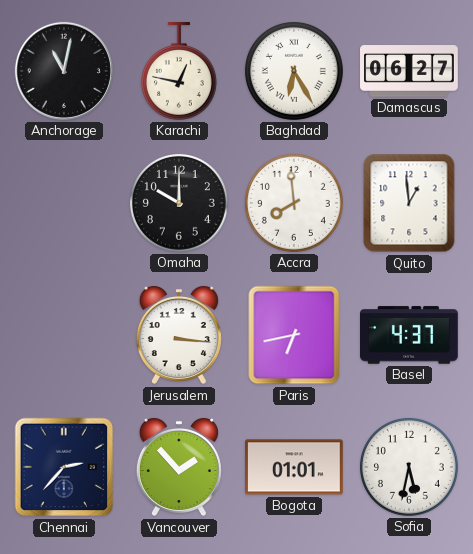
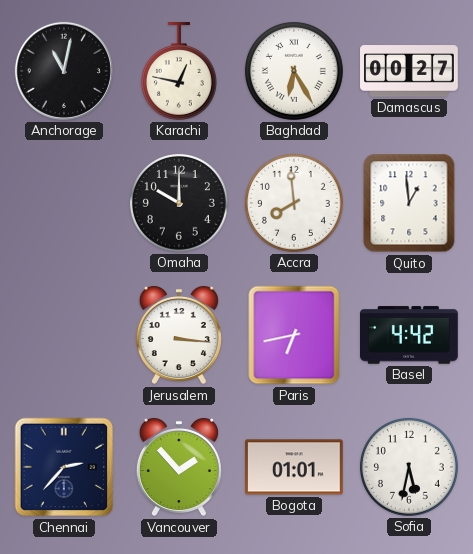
Damascus: 06:27 -> 00:27 (409, 71)
Basel: 4:37 -> 4:42 (410, 335)
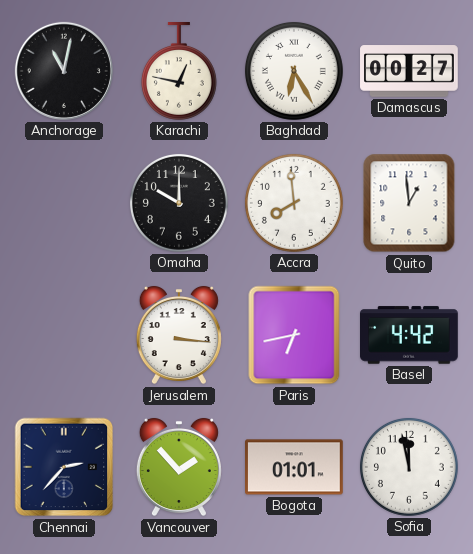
Sofia: 5:32 -> 11:58 (409, 467)
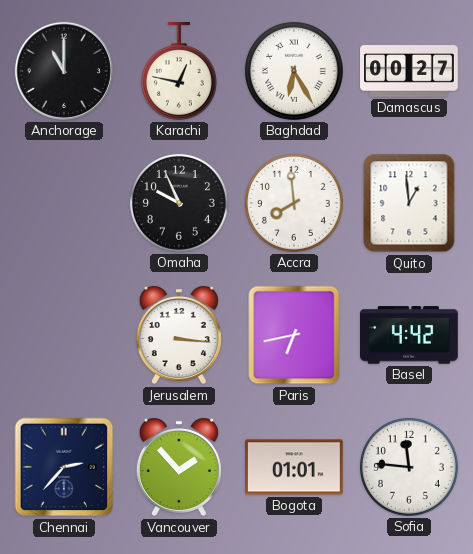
Anchorage: 11:02 -> 11:00 (64, 71)
Omaha: 10:00 -> 9:56 (179, 203)
Sofia: 11:58 -> 11:46 (409, 467)
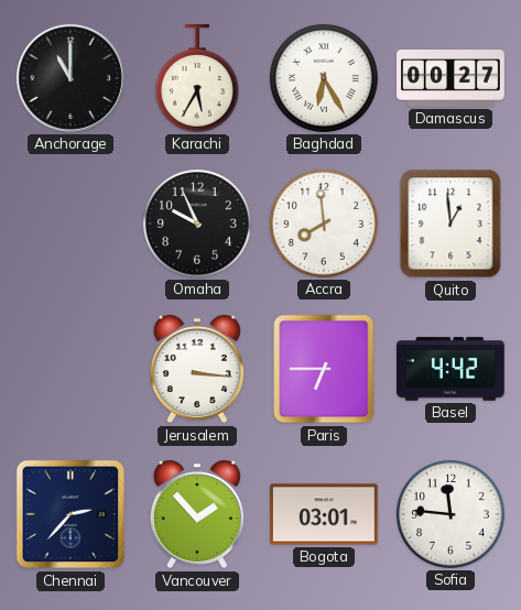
Karachi: 12:47 -> 5:35 (197, 79)
Paris: 6:43 -> 6:45 (324, 369)
Bogota: 01:01 -> 03:01 (325, 514)
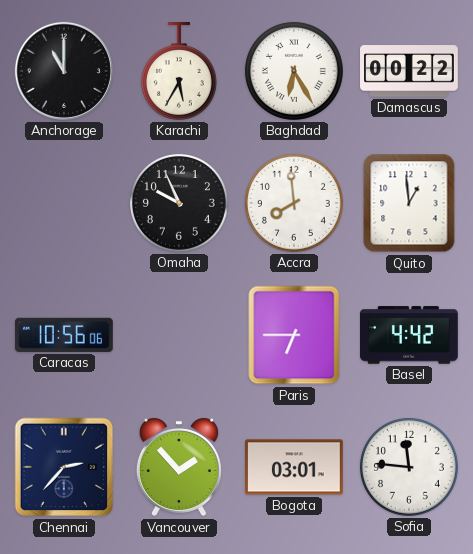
Damascus: 00:27 -> 00:22 (409, 71)
Caracas: none -> 10:56 (64, 335)
Jerusalem: 3:16 -> none (197, 369)
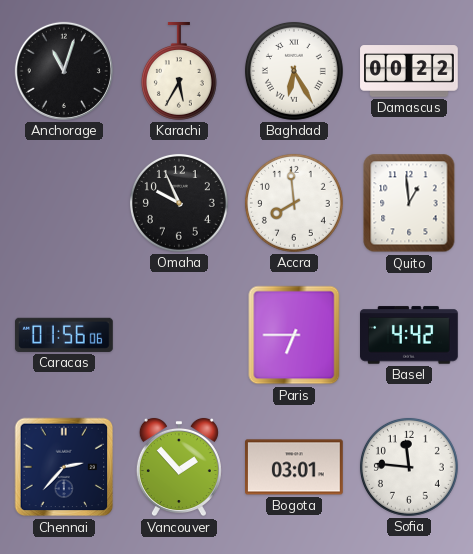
Anchorage: 11:00 -> 11:03 (64, 71)
Caracas: 10:56 -> 01:56 (64, 335)
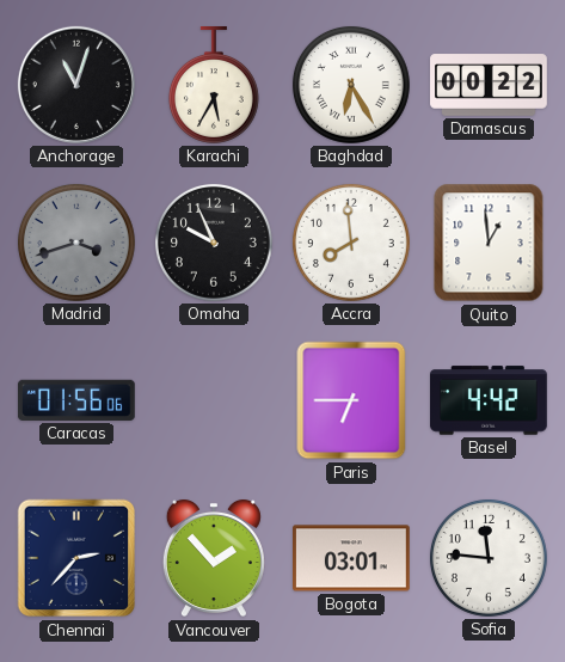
Madrid: none -> 3:42 (76, 243)
